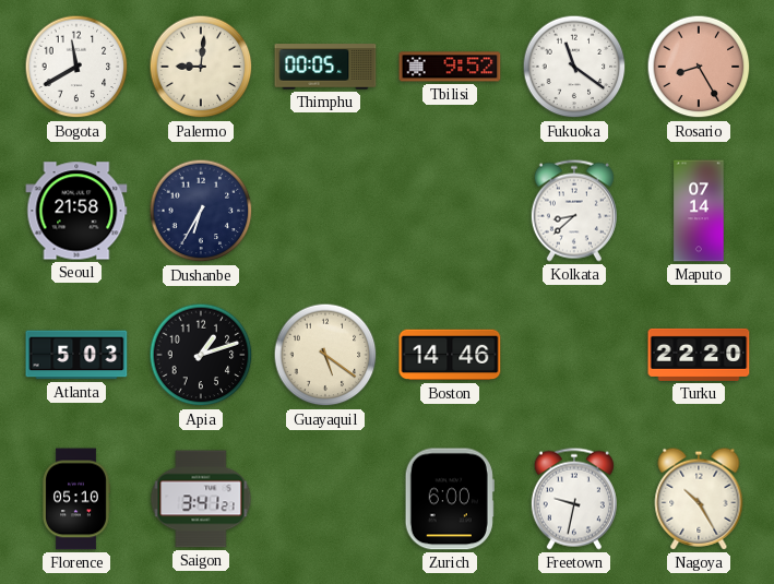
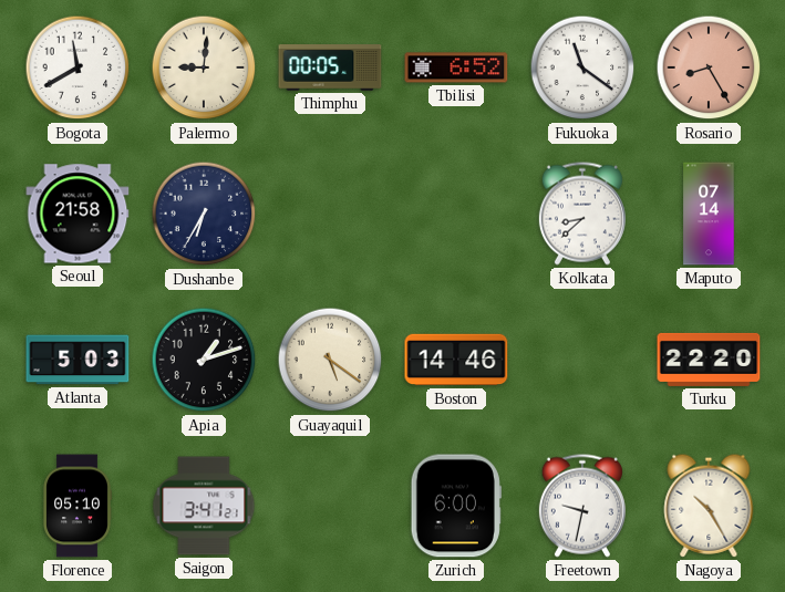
Tbilisi: 9:52 -> 6:52 (456, 67)
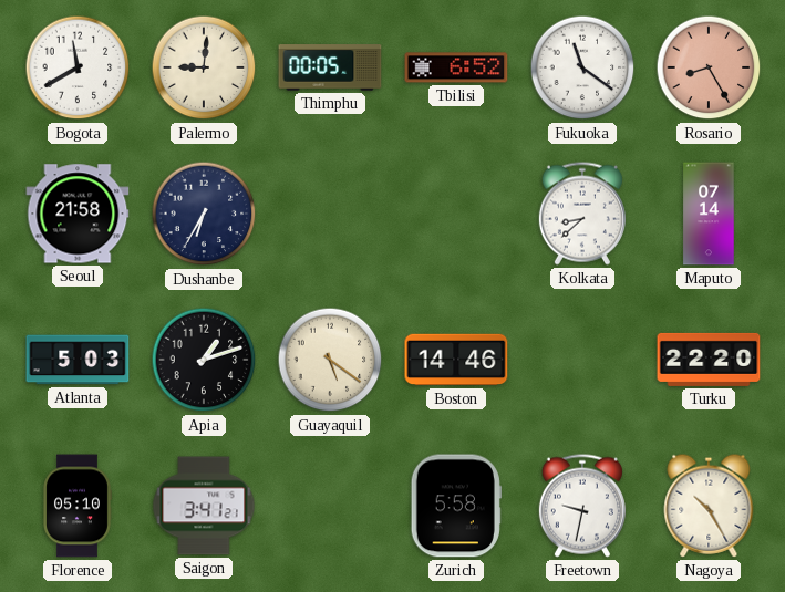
Zurich: 6:00 -> 5:58 (456, 506)
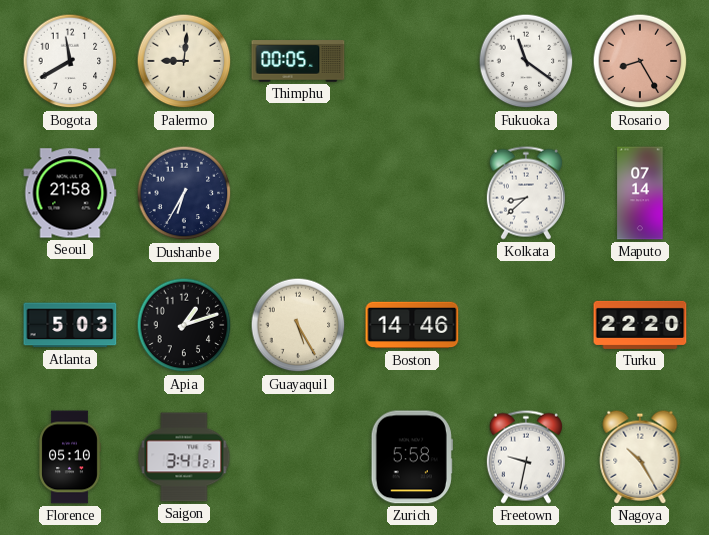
Tbilisi: 6:52 -> none (456, 67)
Guayaquil: 5:21 -> 5:25 (298, 325)
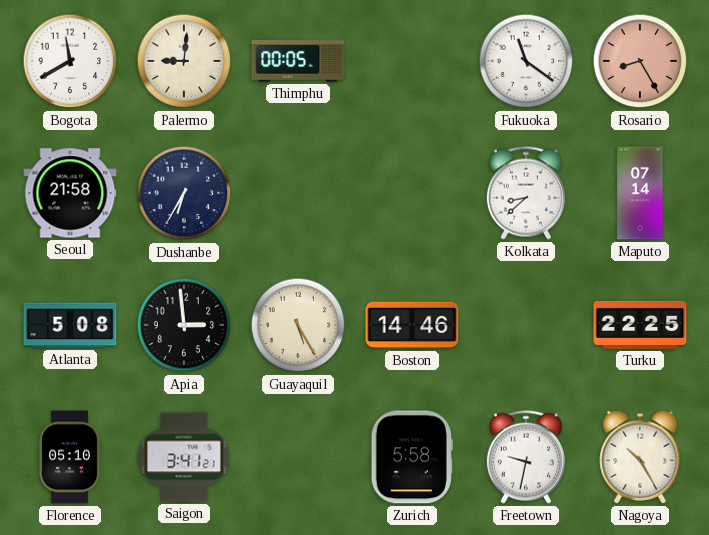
Atlanta: 5:03 -> 5:08 (70, 325)
Apia: 1:12 -> 2:59 (184, 325)
Turku: 22:20 -> 22:25 (640, 325)
